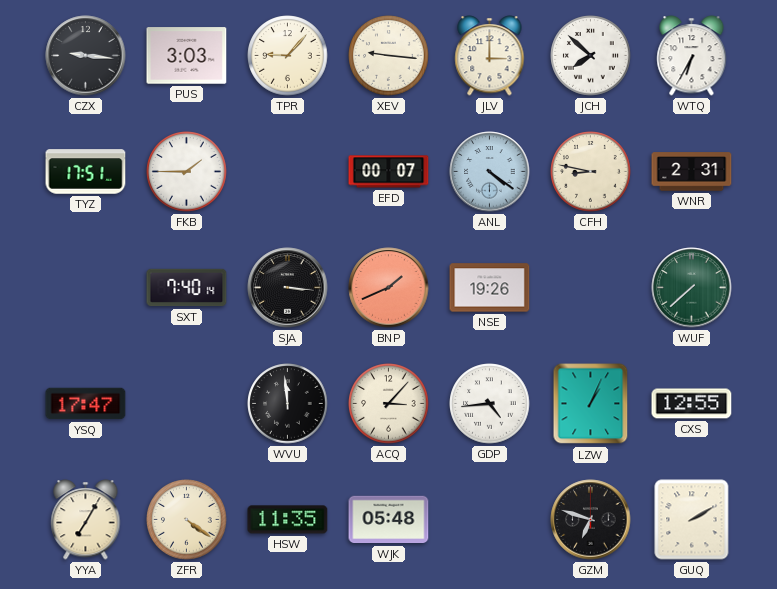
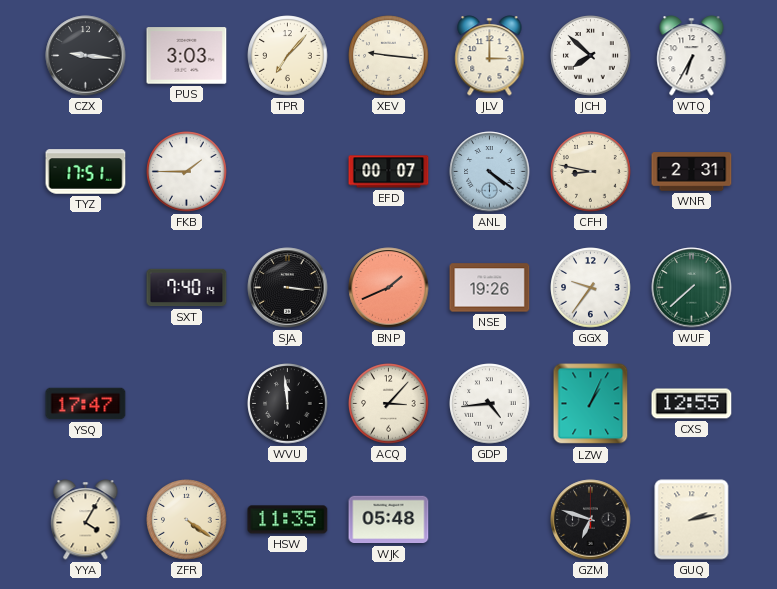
TPR: 9:07 -> 7:07 (288, 56)
GGX: none -> 9:36 (591, 288)
YYA: 7:05 -> 4:05 (86, 520)
GUQ: 2:10 -> 2:13 (692, 520)
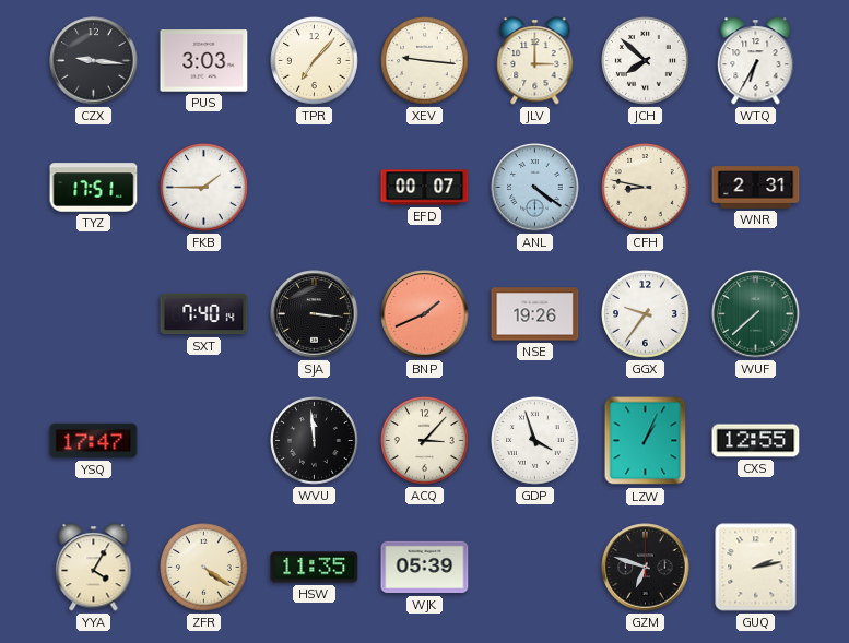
GDP: 4:44 -> 3:57 (535, 441)
WJK: 05:48 -> 05:39 (425, 568)
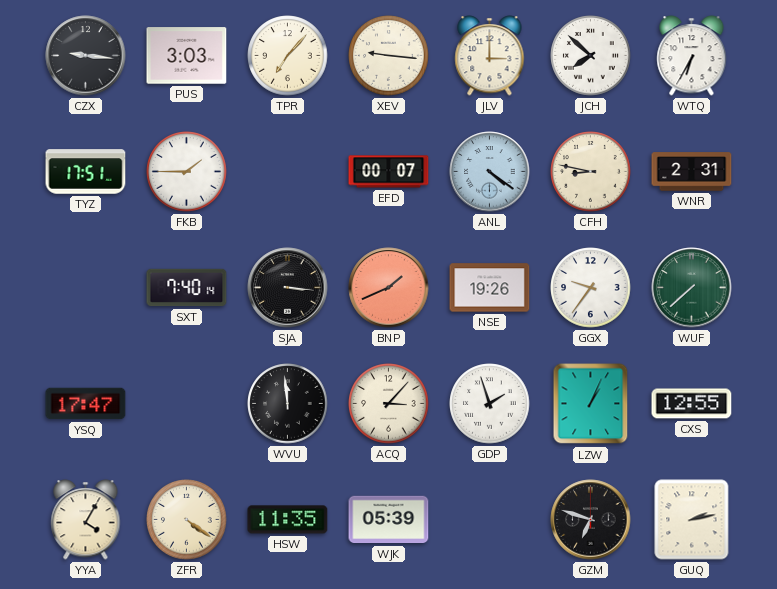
GDP: 3:57 -> 1:57 (490, 404)
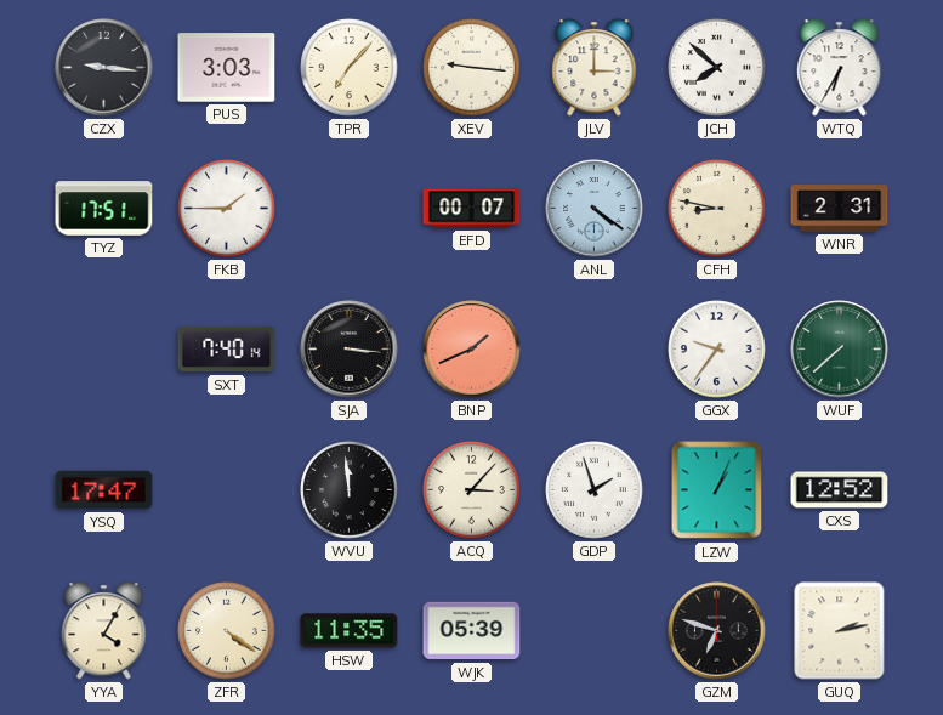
NSE: 19:26 -> none (490, 288)
CXS: 12:55 -> 12:52 (840, 490)
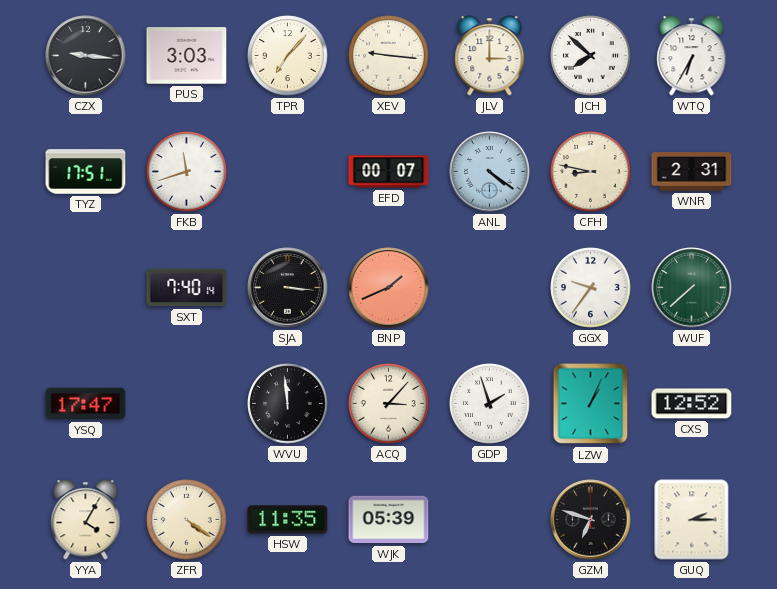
FKB: 1:45 -> 11:42 (187, 172)
GUQ: 2:13 -> 2:15 (692, 520)
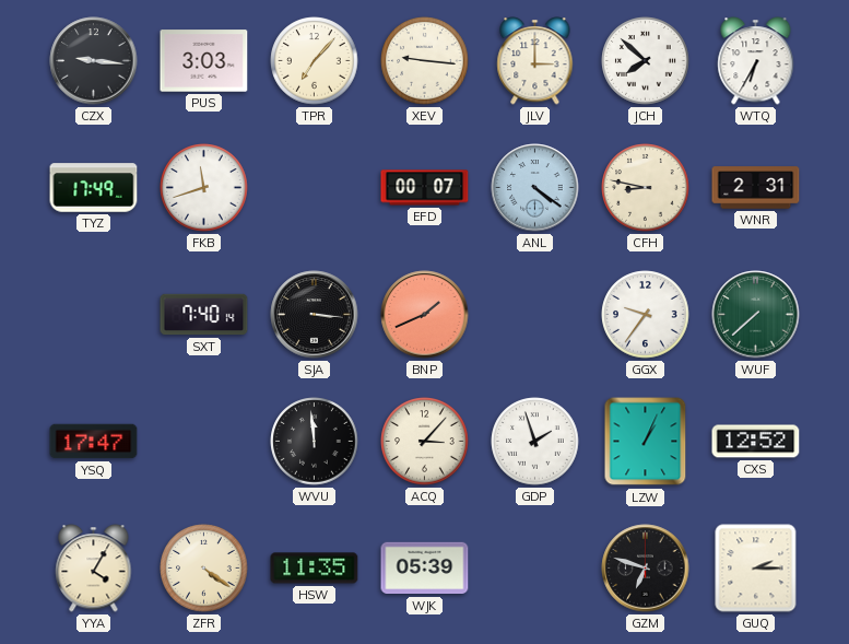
TYZ: 17:51 -> 17:49 (94, 188)
